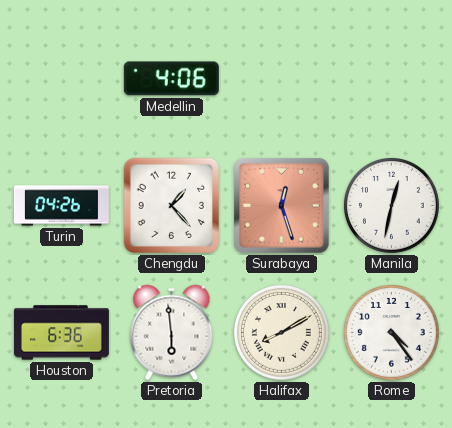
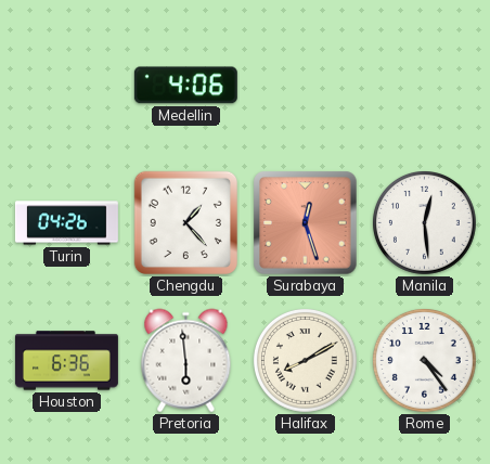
Manila: 12:32 -> 12:29 (425, 223)
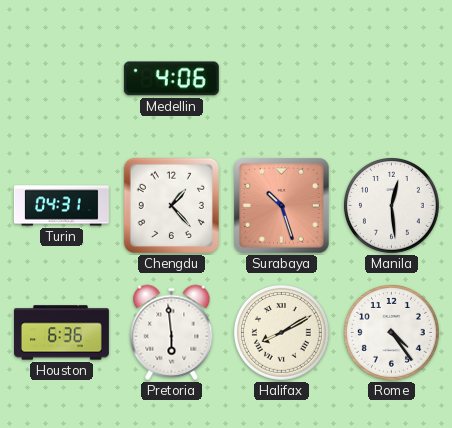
Turin: 04:26 -> 04:31 (61, 206)
Surabaya: 12:27 -> 10:27 (282, 206)
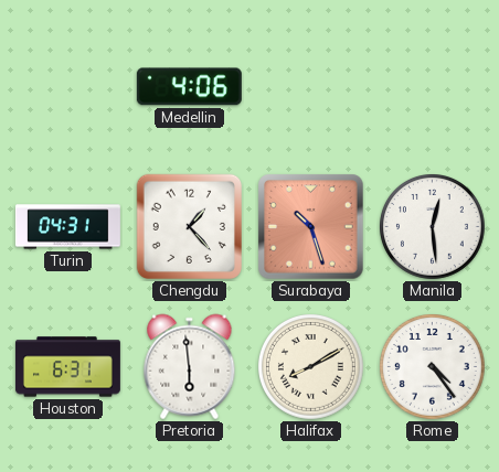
Houston: 6:36 -> 6:31 (67, 367)
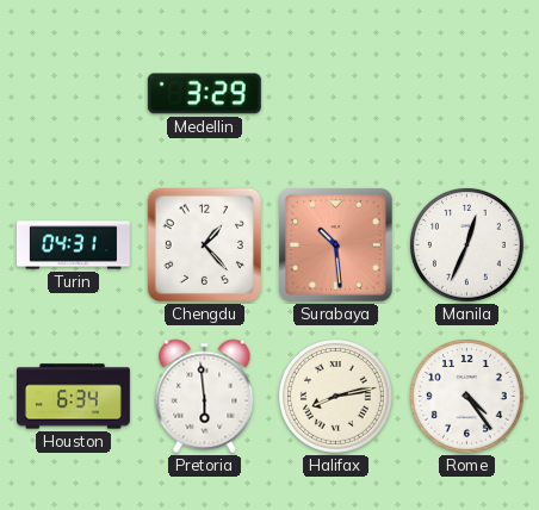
Medellin: 4:06 -> 3:29 (204, 94)
Surabaya: 10:27 -> 10:29 (336, 245)
Manila: 12:29 -> 12:34 (467, 245)
Houston: 6:31 -> 6:34 (73, 397)
Halifax: 8:10 -> 8:13 (336, 397)
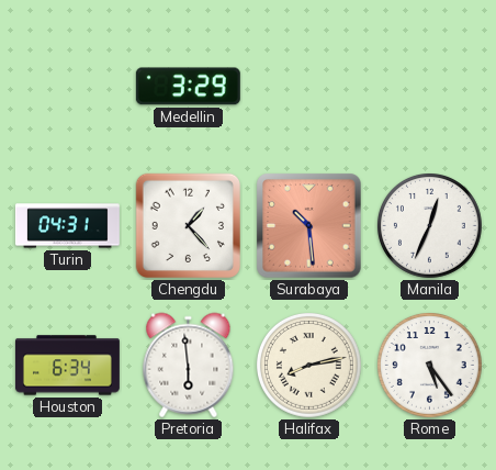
Rome: 4:24 -> 5:24 (430, 366)
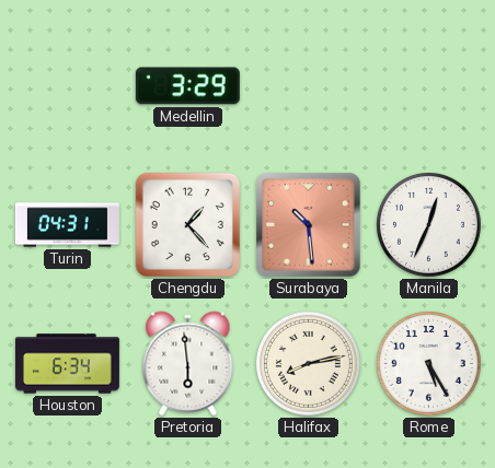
Rome: 5:24 -> 5:25 (429, 364)
